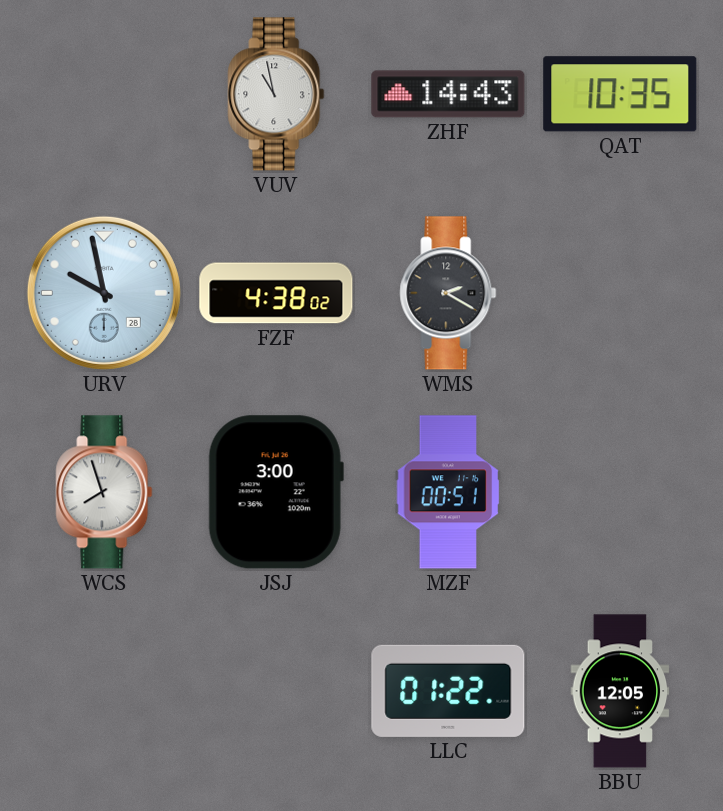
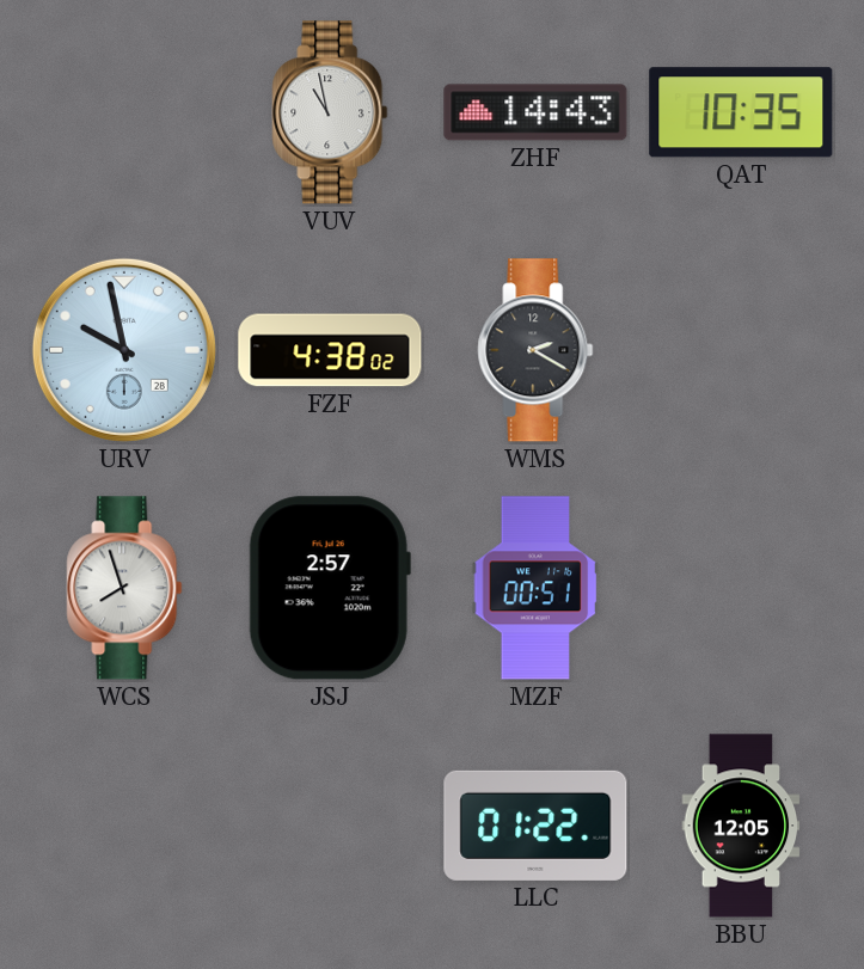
JSJ: 3:00 -> 2:57 (330, 588)
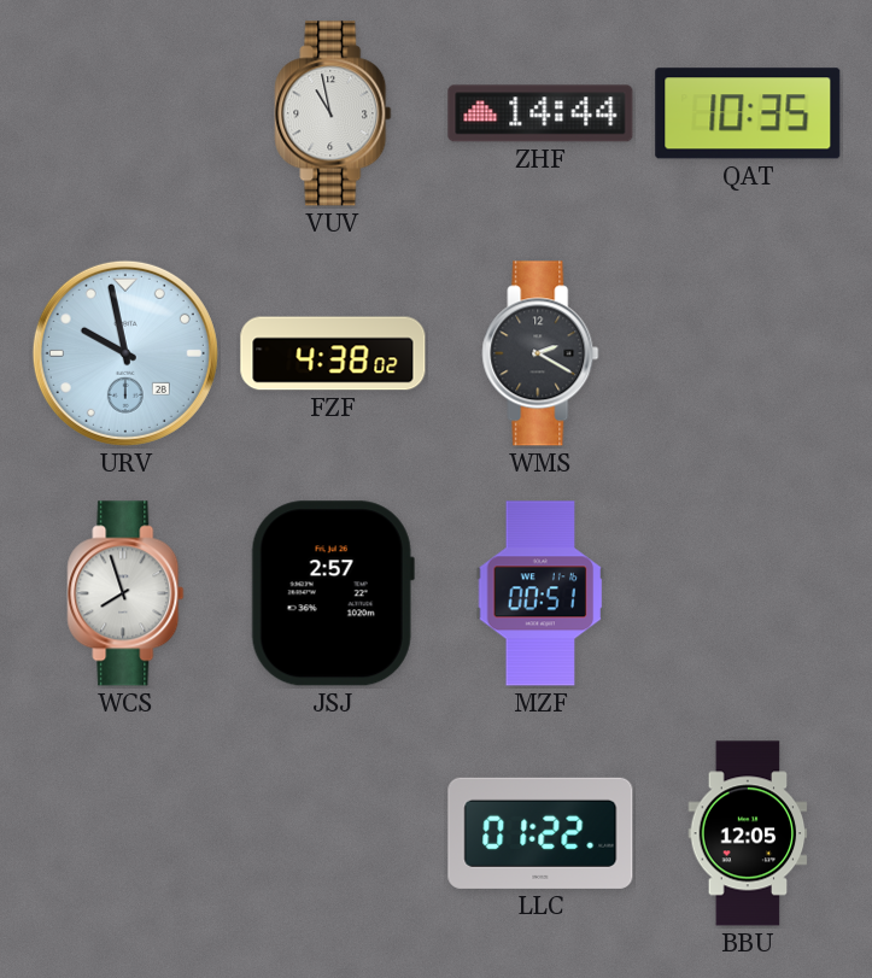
ZHF: 14:43 -> 14:44 (540, 113)
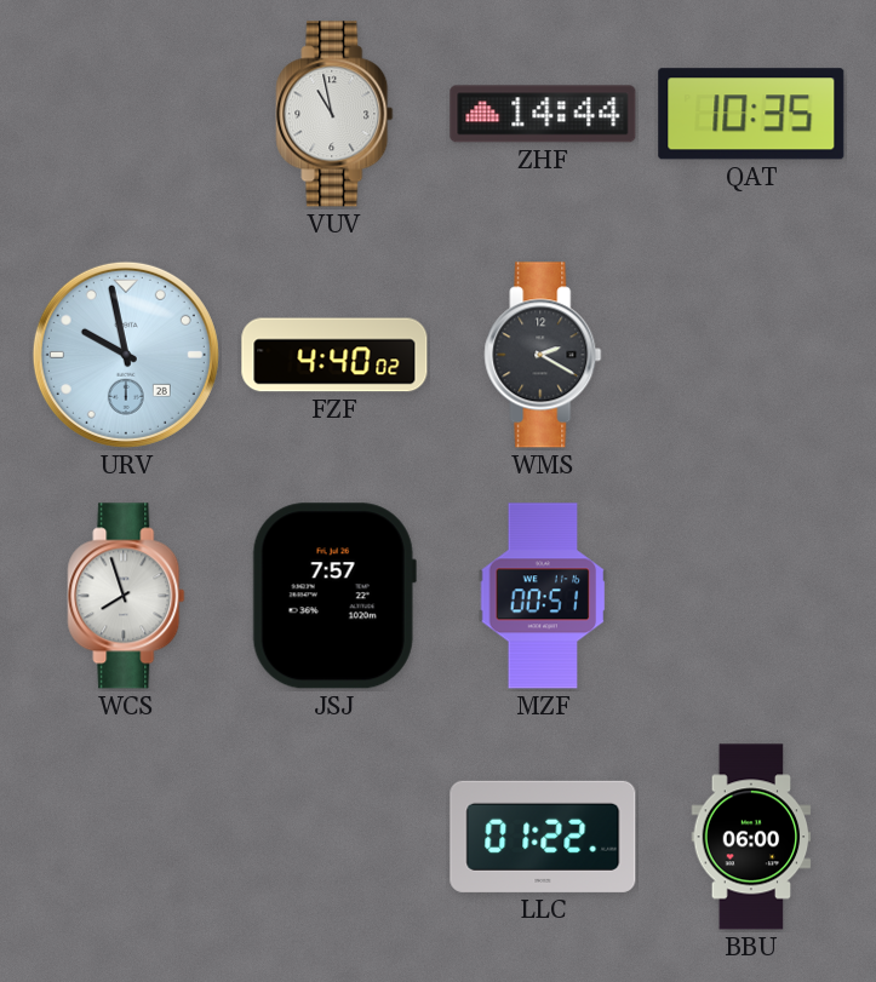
FZF: 4:38 -> 4:40 (334, 355)
JSJ: 2:57 -> 7:57 (334, 596)
BBU: 12:05 -> 06:00 (751, 837)
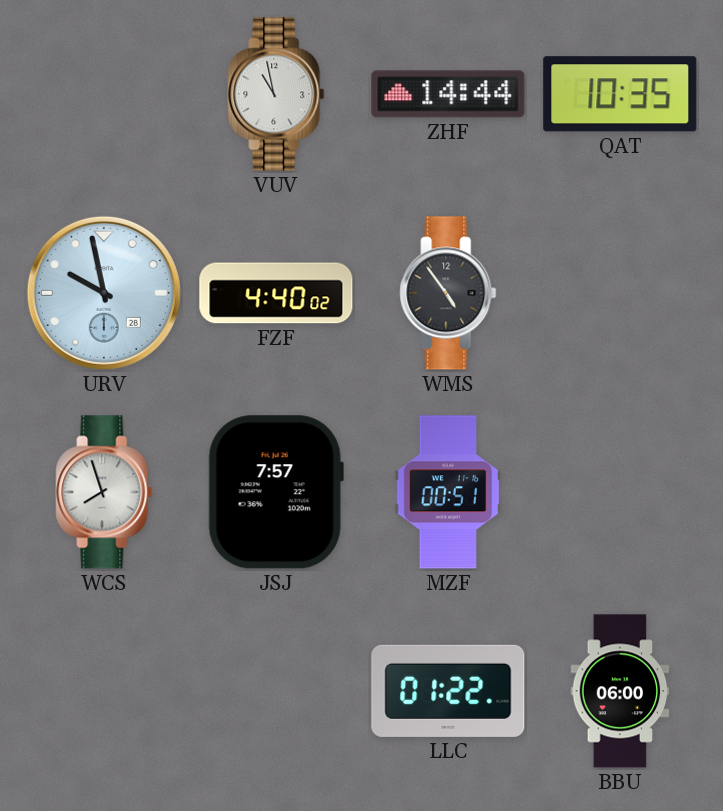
WMS: 2:20 -> 4:54 (448, 293)
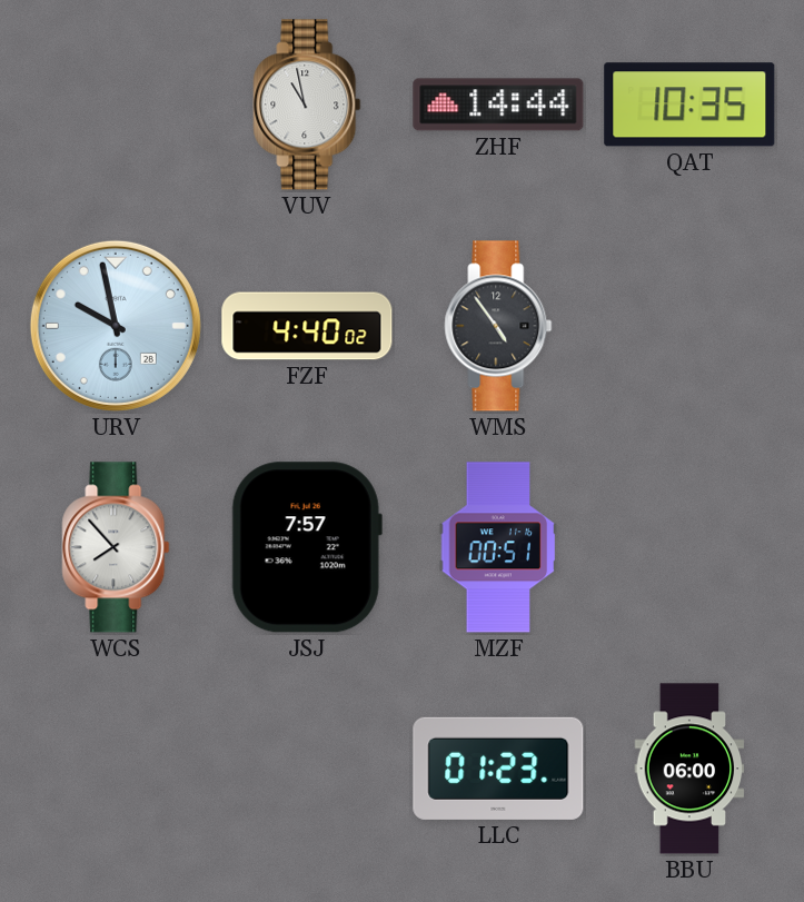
WCS: 7:57 -> 7:53 (116, 547)
LLC: 01:22 -> 01:23 (498, 769)
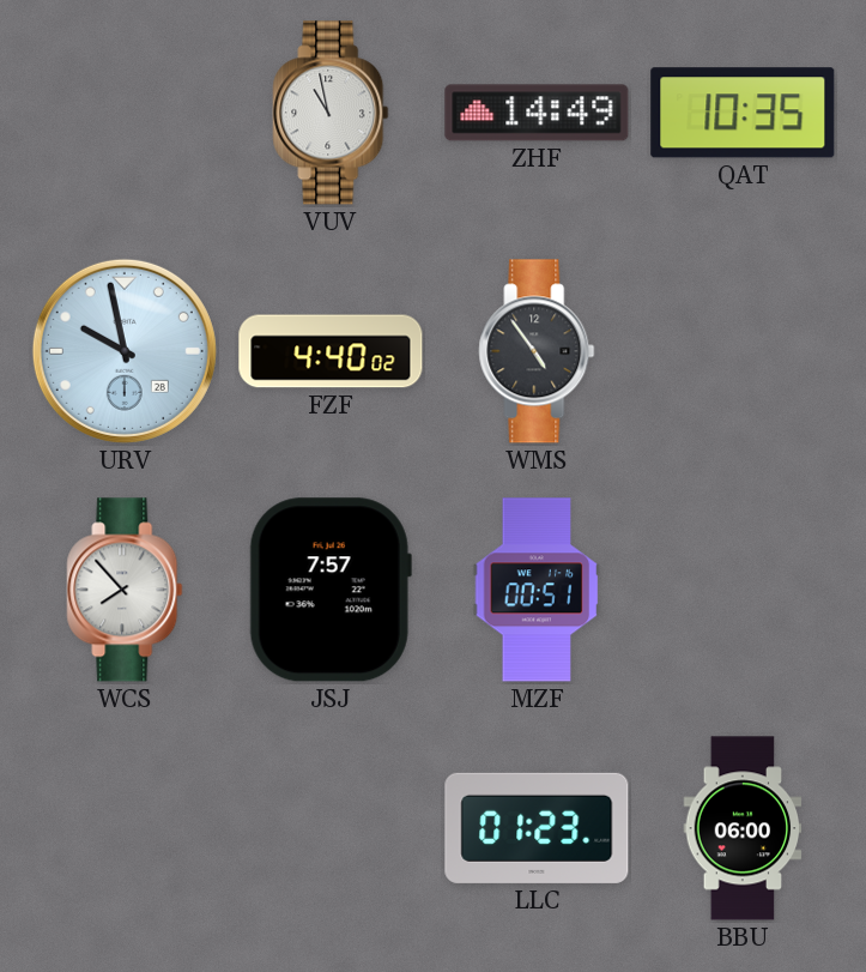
ZHF: 14:44 -> 14:49 (537, 113)
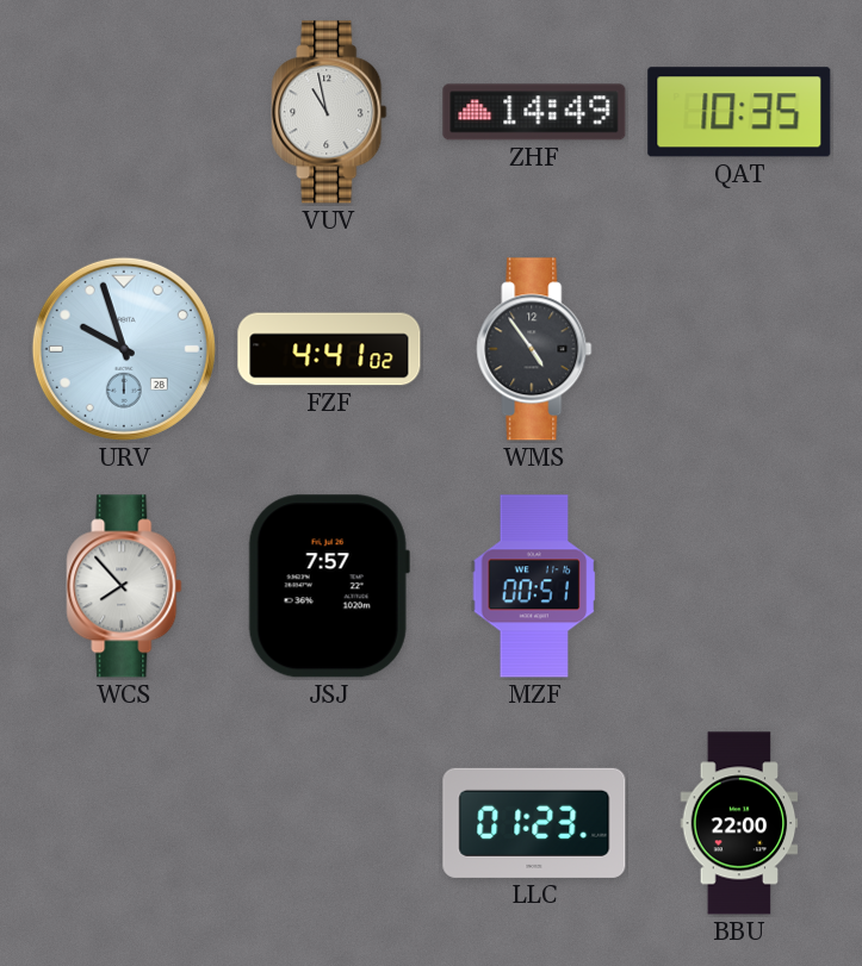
URV: 9:58 -> 9:57 (124, 349)
FZF: 4:40 -> 4:41 (329, 349)
BBU: 06:00 -> 22:00 (739, 823)
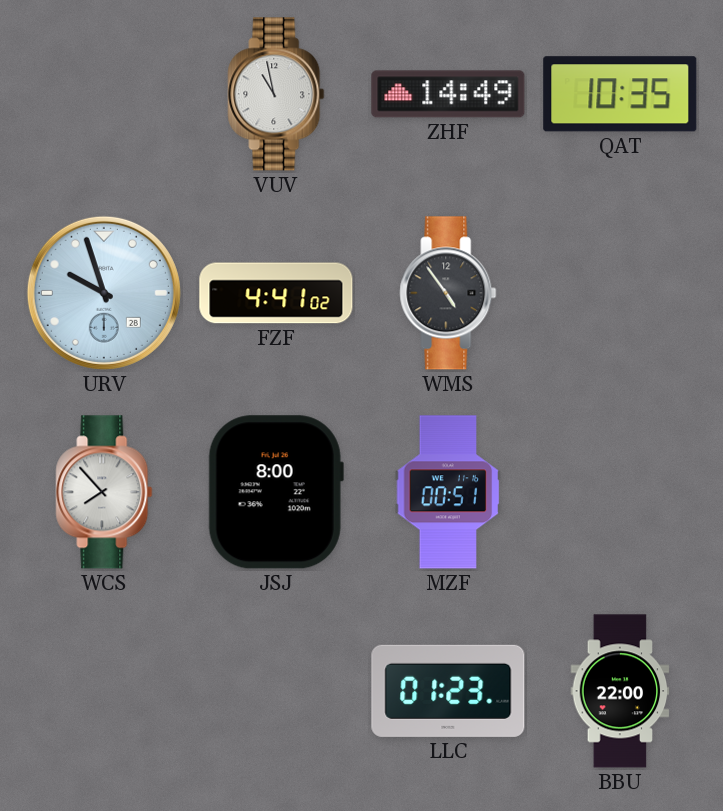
JSJ: 7:57 -> 8:00 (276, 492)
